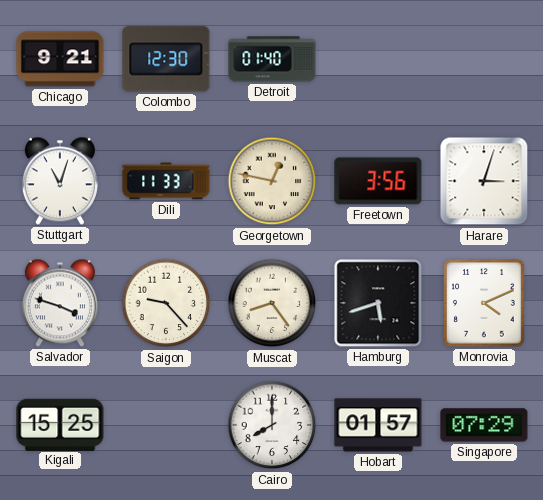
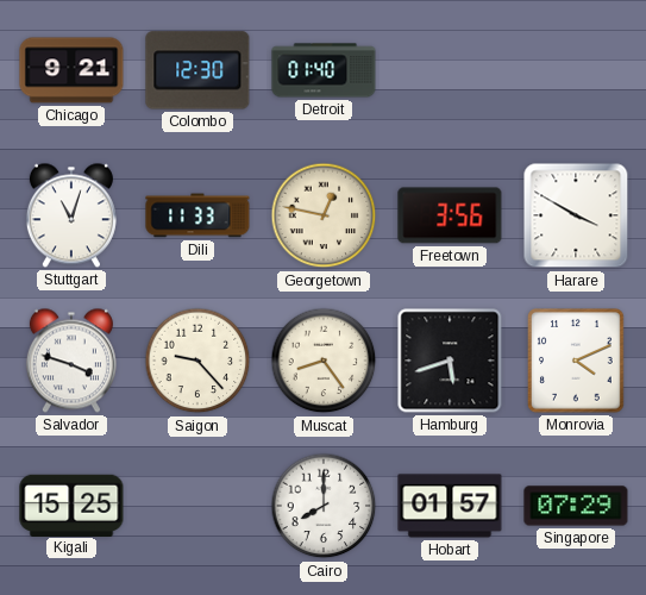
Harare: 3:03 -> 3:50 (576, 215)
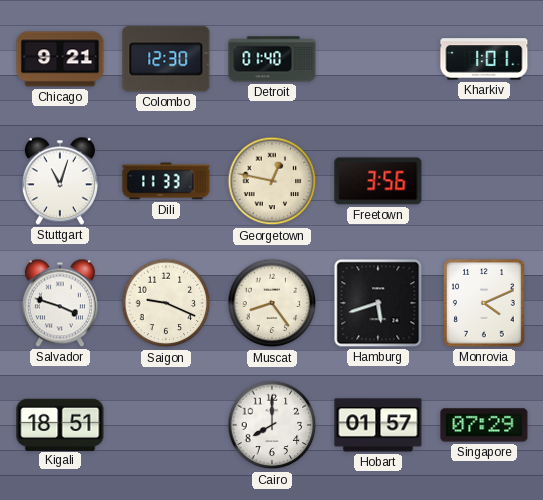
Kharkiv: none -> 1:01 (484, 59)
Harare: 3:50 -> none (576, 215)
Saigon: 9:23 -> 9:19 (166, 303)
Kigali: 15:25 -> 18:51 (60, 424)
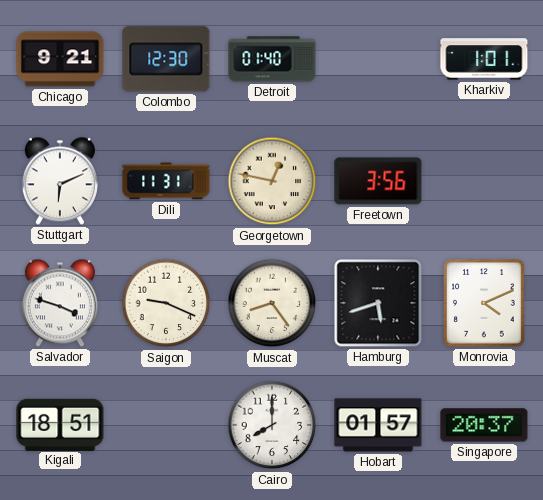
Stuttgart: 11:03 -> 6:11 (60, 181)
Dili: 11:33 -> 11:31 (166, 181)
Singapore: 07:29 -> 20:37 (484, 425)
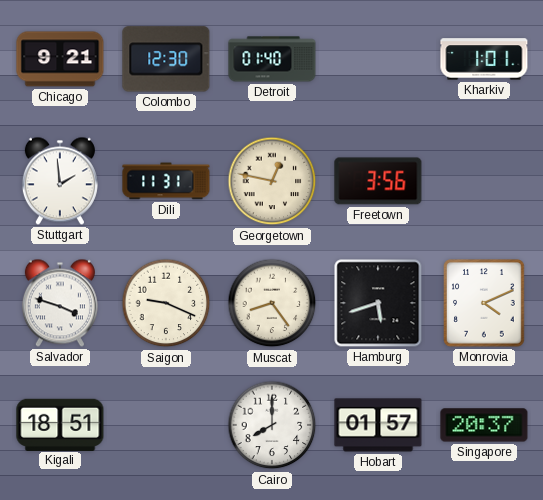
Stuttgart: 6:11 -> 1:59 (60, 181)
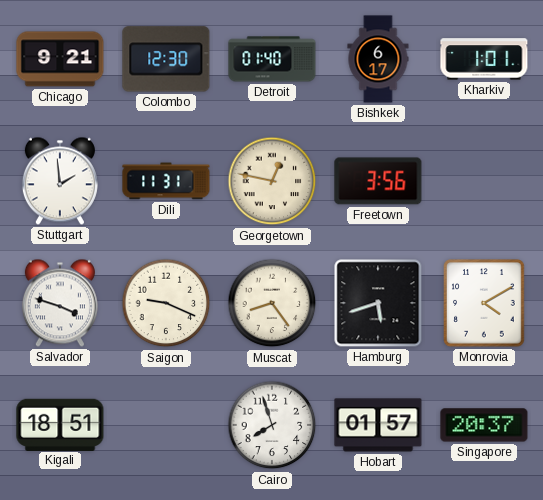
Bishkek: none -> 6:17 (378, 59)
Monrovia: 4:11 -> 4:10 (484, 303)
Cairo: 8:00 -> 7:57 (272, 425)
